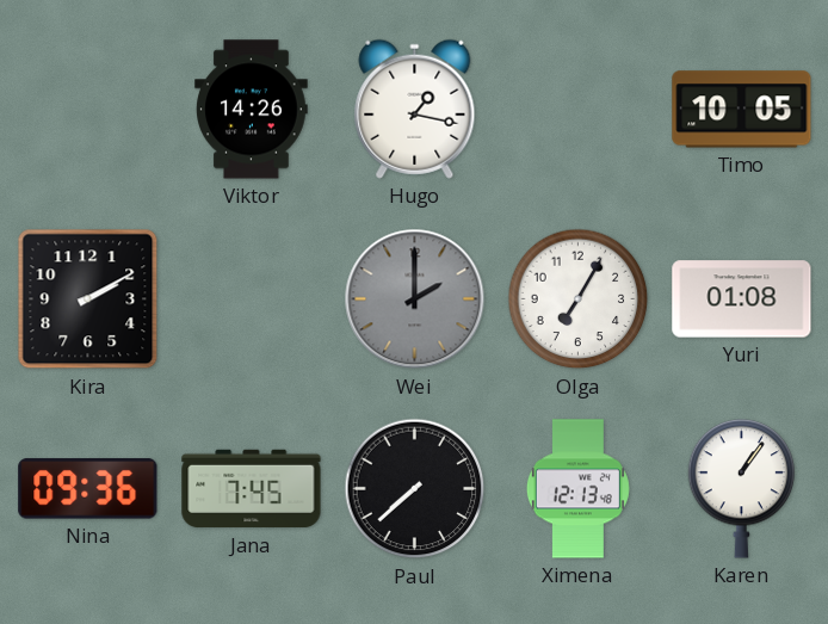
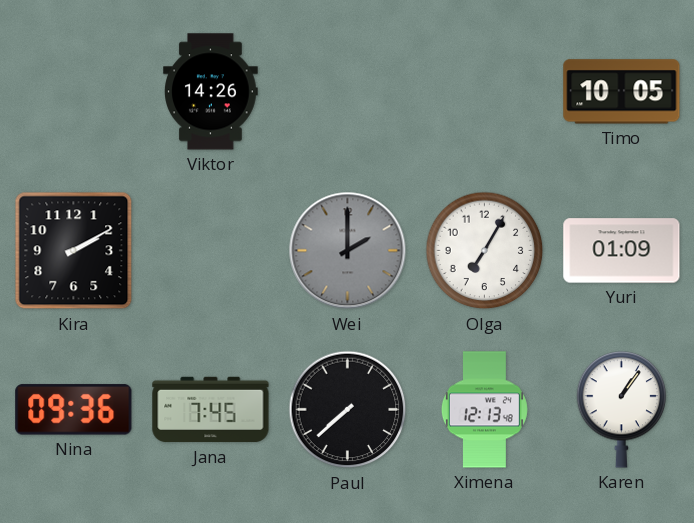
Hugo: 1:17 -> none (415, 109)
Yuri: 01:08 -> 01:09 (622, 251)
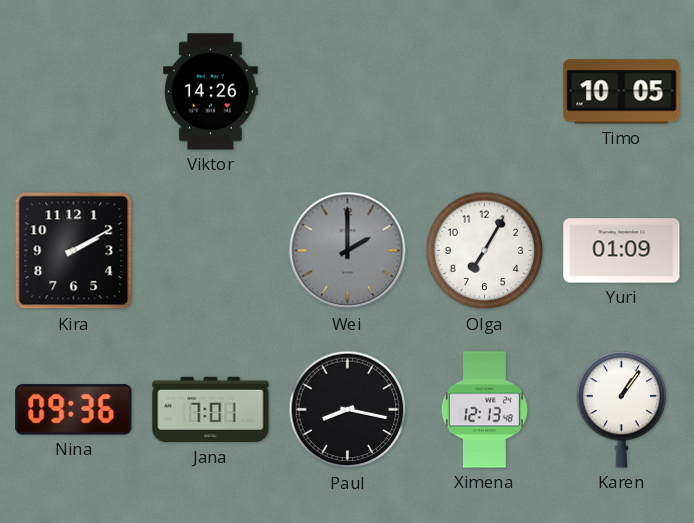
Jana: 7:45 -> 7:01 (211, 410)
Paul: 7:38 -> 8:17 (348, 410)
